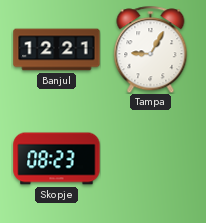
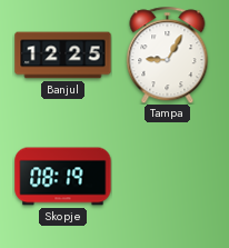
Banjul: 12:21 -> 12:25 (63, 56)
Skopje: 08:23 -> 08:19 (63, 177)
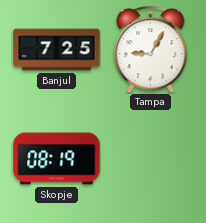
Banjul: 12:25 -> 7:25 (57, 50)
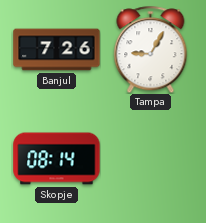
Banjul: 7:25 -> 7:26 (57, 50)
Skopje: 08:19 -> 08:14 (57, 159)
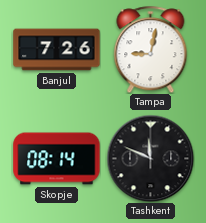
Tampa: 9:05 -> 9:02 (151, 49)
Tashkent: none -> 11:49 (150, 158)
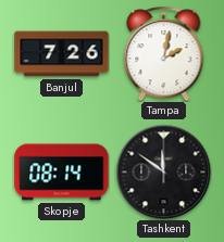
Tampa: 9:02 -> 2:02 (164, 53)
Tashkent: 11:49 -> 11:51 (163, 171)
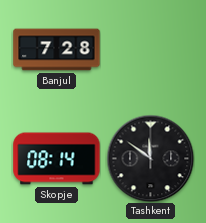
Banjul: 7:26 -> 7:28 (57, 50)
Tampa: 2:02 -> none (164, 53)
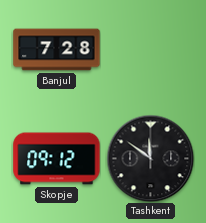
Skopje: 08:14 -> 09:12 (57, 159)
